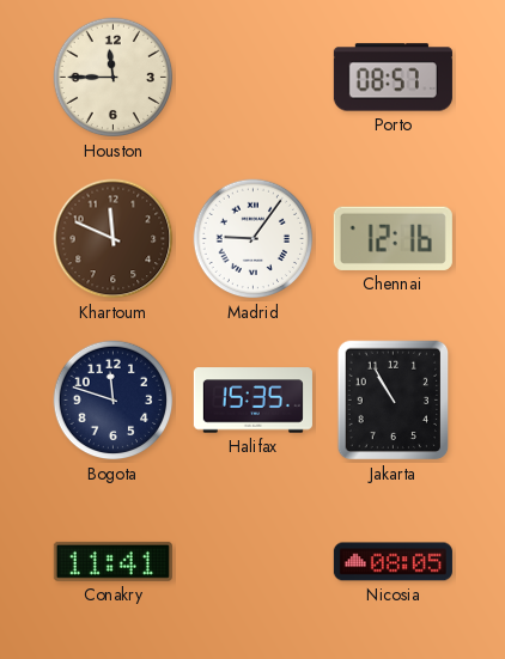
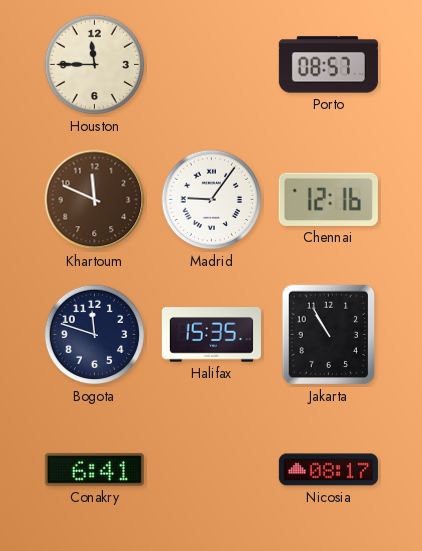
Conakry: 11:41 -> 6:41 (94, 469)
Nicosia: 08:05 -> 08:17 (328, 470)
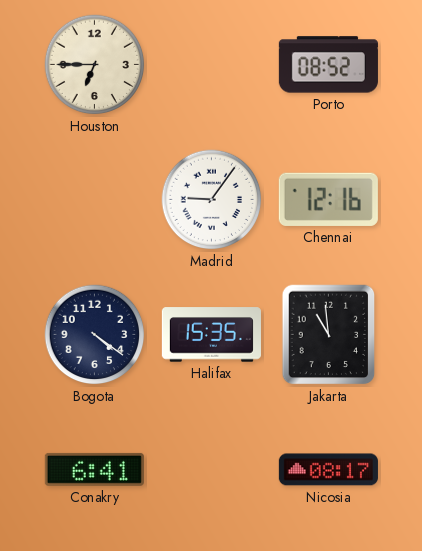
Houston: 11:45 -> 6:45 (95, 65)
Porto: 08:57 -> 08:52 (328, 65)
Khartoum: 11:49 -> none (95, 200)
Bogota: 11:48 -> 4:21 (95, 335)
Jakarta: 10:55 -> 10:59 (329, 335)
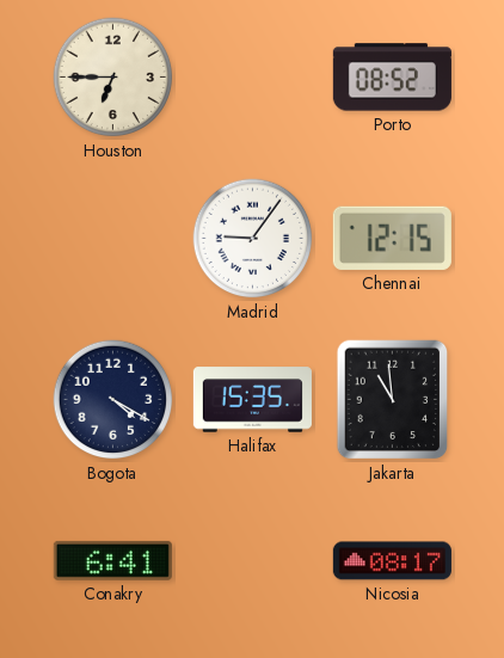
Chennai: 12:16 -> 12:15 (392, 238)
Bogota: 4:21 -> 4:20 (113, 400)
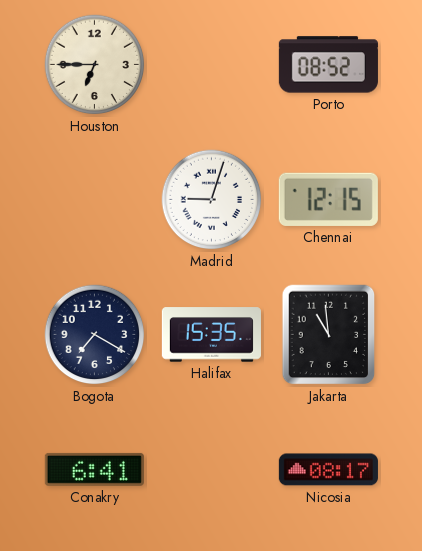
Madrid: 9:06 -> 9:03 (212, 200)
Bogota: 4:20 -> 7:20 (95, 335)
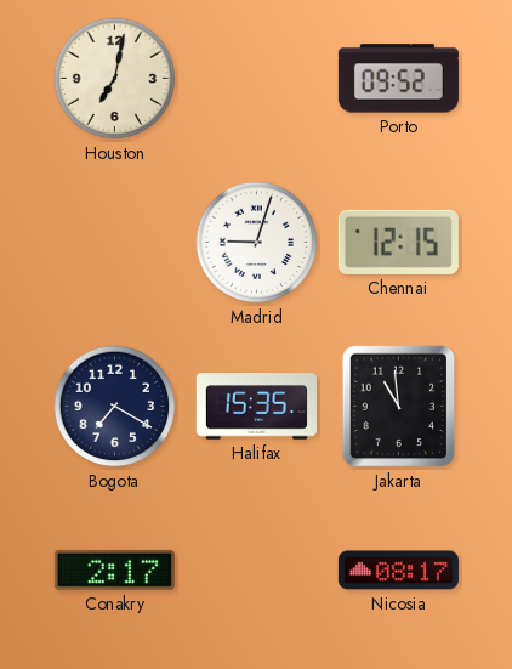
Houston: 6:45 -> 7:02 (115, 79)
Porto: 08:52 -> 09:52 (398, 79)
Conakry: 6:41 -> 2:17 (114, 569)
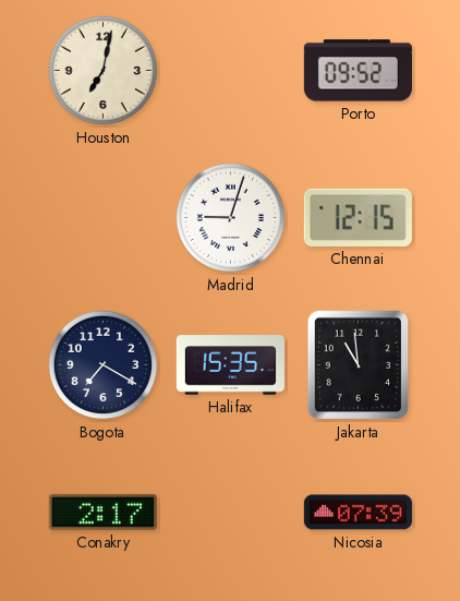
Nicosia: 08:17 -> 07:39 (358, 513)
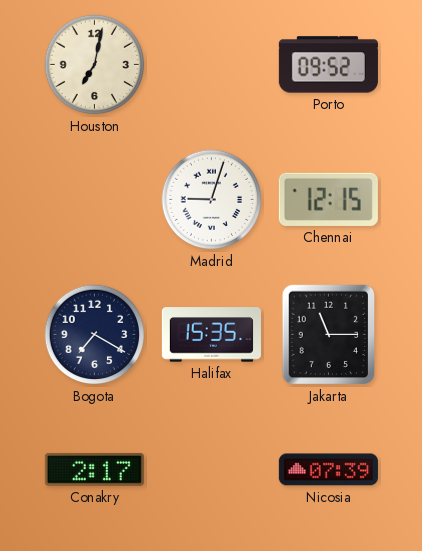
Jakarta: 10:59 -> 11:15 (329, 335)
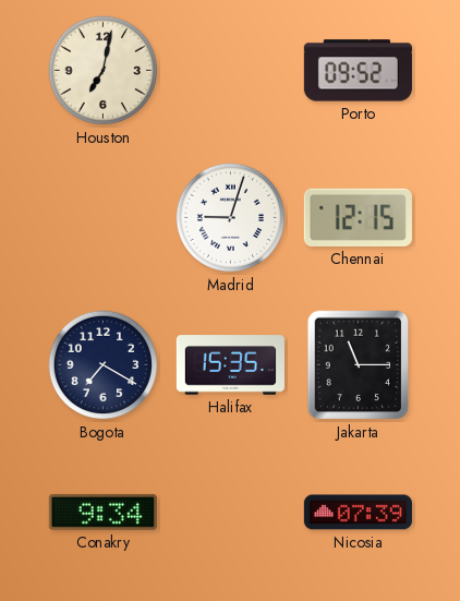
Conakry: 2:17 -> 9:34 (102, 512)
